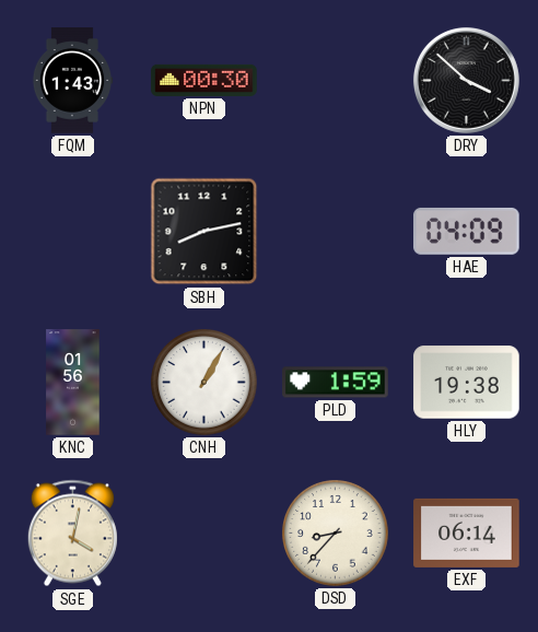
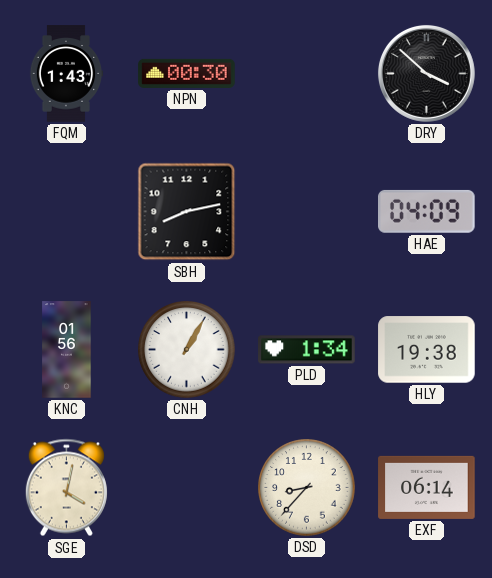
PLD: 1:59 -> 1:34 (307, 350)
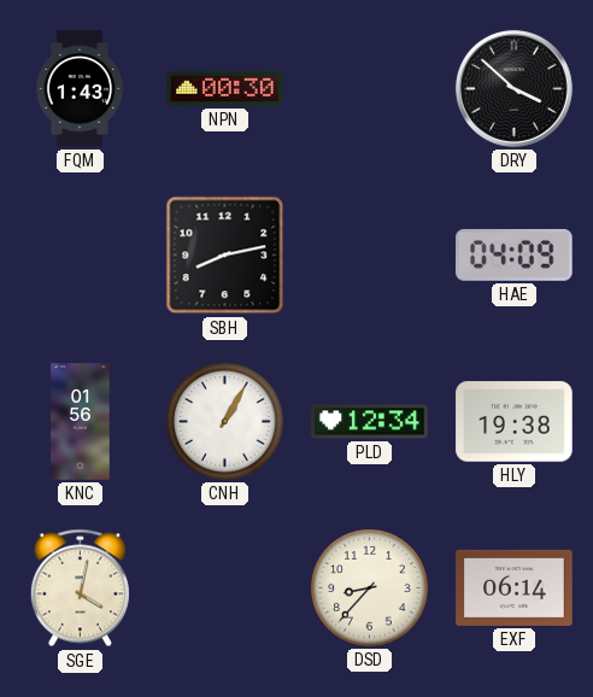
PLD: 1:34 -> 12:34 (370, 422)
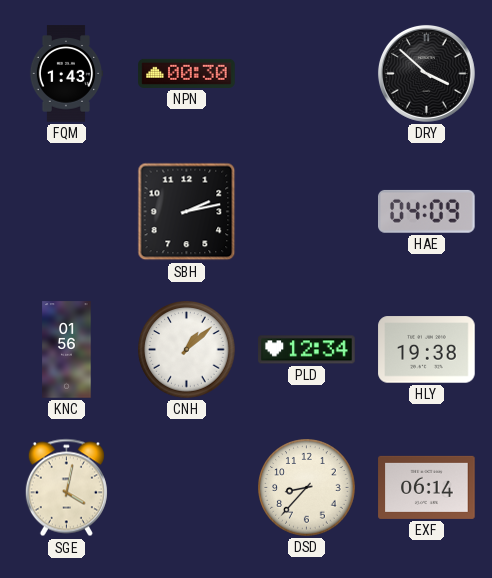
SBH: 8:13 -> 2:13 (187, 212)
CNH: 1:05 -> 1:08 (187, 350)
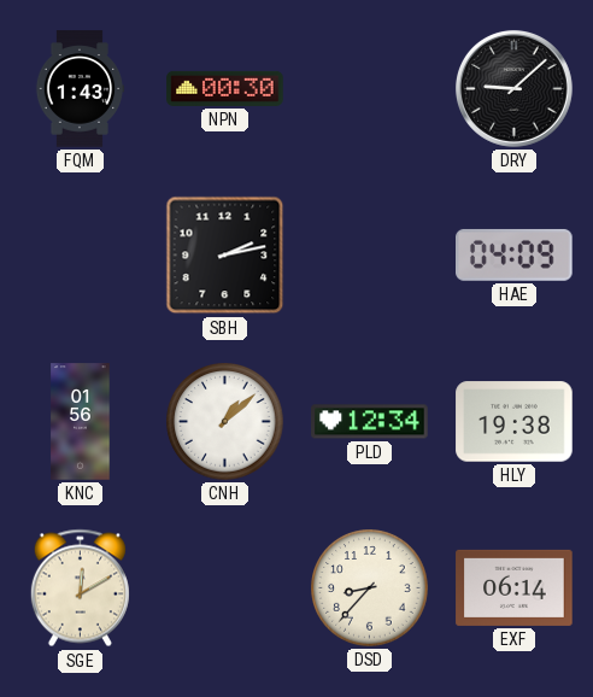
DRY: 3:52 -> 9:08 (513, 88)
SGE: 4:02 -> 12:10 (80, 588)
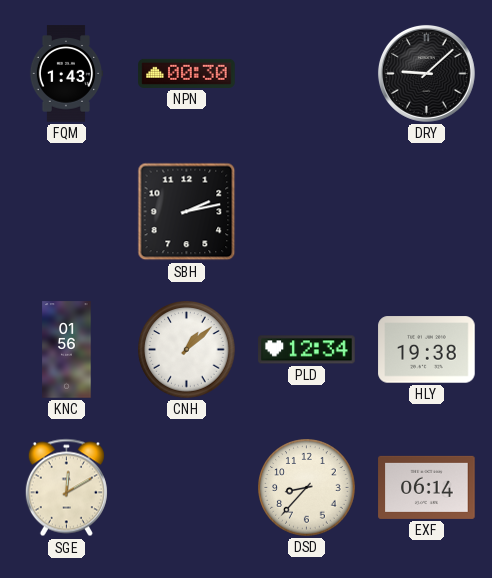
HAE: 04:09 -> none (515, 254)
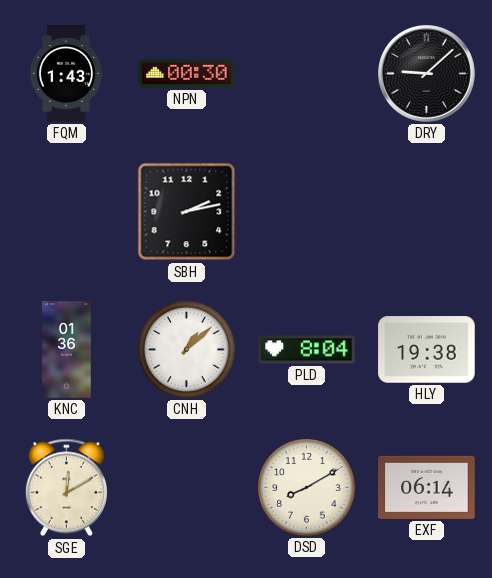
KNC: 01:56 -> 01:36 (67, 350)
PLD: 12:34 -> 8:04 (307, 350)
DSD: 8:37 -> 8:10 (307, 488)
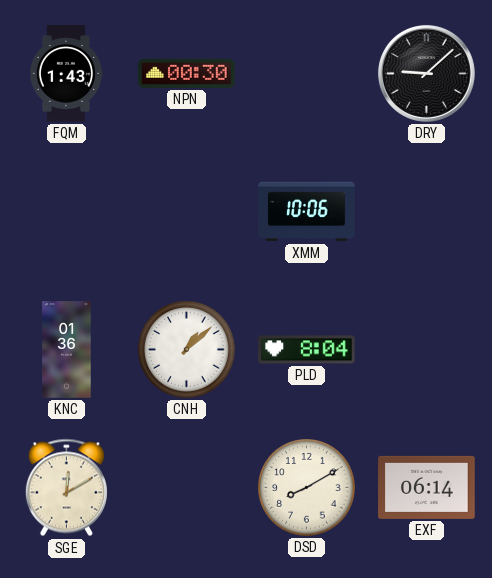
SBH: 2:13 -> none (187, 212)
XMM: none -> 10:06 (307, 212)
HLY: 19:38 -> none (427, 350)
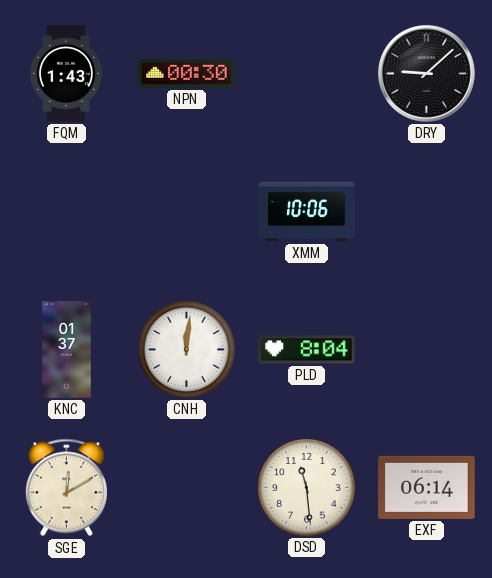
KNC: 01:36 -> 01:37 (67, 350)
CNH: 1:08 -> 12:01 (187, 350)
DSD: 8:10 -> 11:29 (307, 488)
